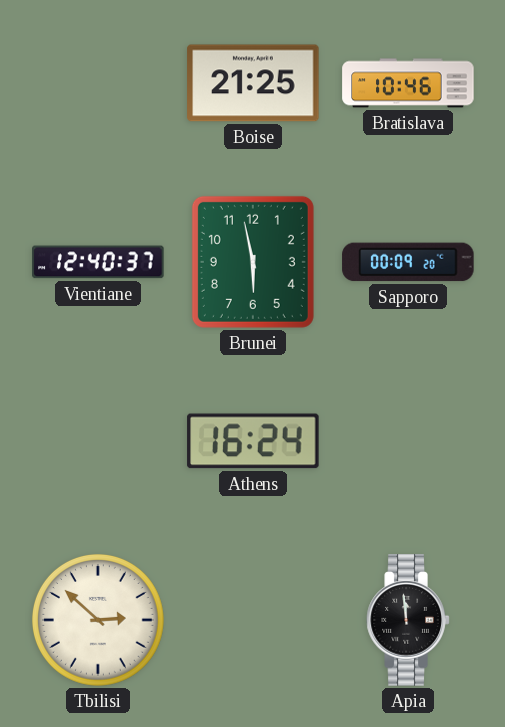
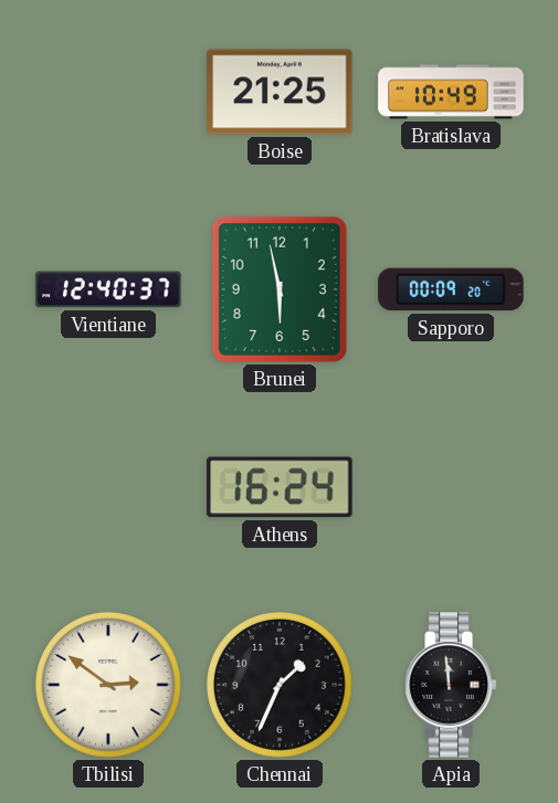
Bratislava: 10:46 -> 10:49 (451, 92)
Tbilisi: 2:52 -> 2:51 (108, 685)
Chennai: none -> 1:34 (280, 685)
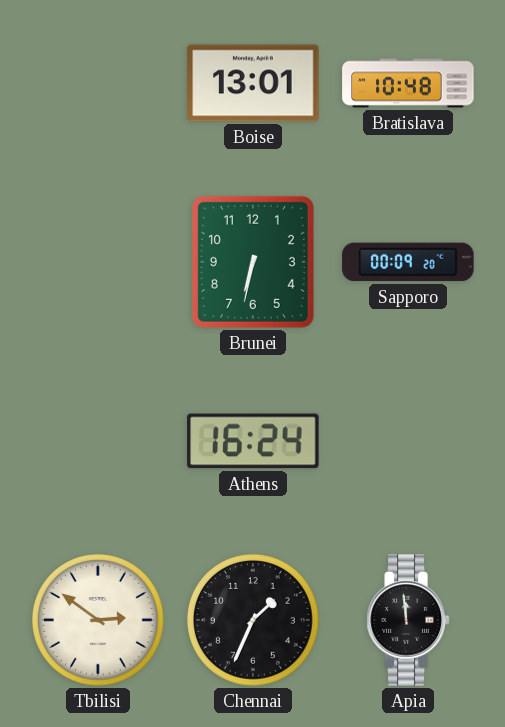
Boise: 21:25 -> 13:01 (253, 83)
Bratislava: 10:49 -> 10:48 (408, 83)
Vientiane: 12:40 -> none (108, 289)
Brunei: 5:58 -> 6:32 (253, 262)
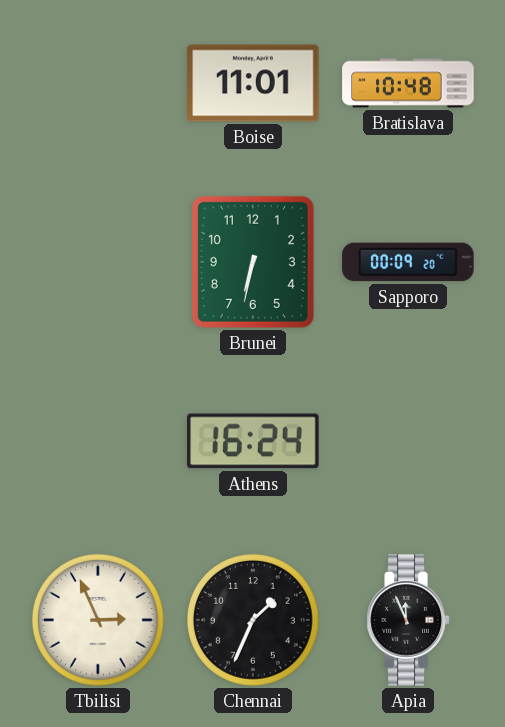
Boise: 13:01 -> 11:01 (253, 83)
Tbilisi: 2:51 -> 2:56 (98, 620)
Apia: 11:59 -> 11:56 (408, 620)
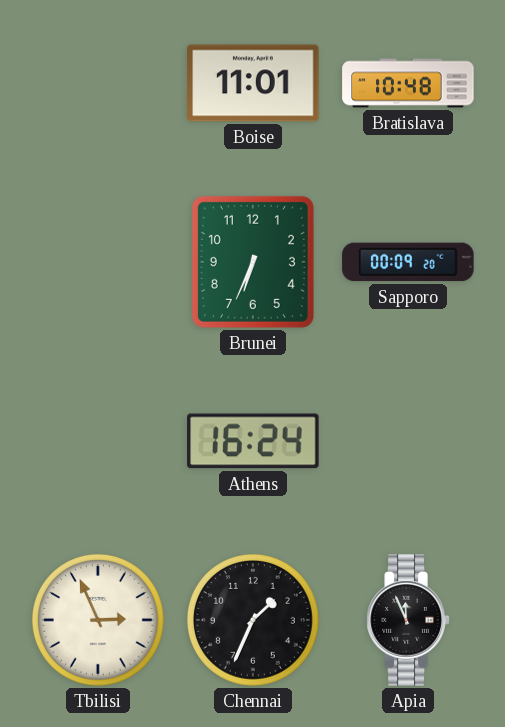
Brunei: 6:32 -> 6:34 (253, 262)
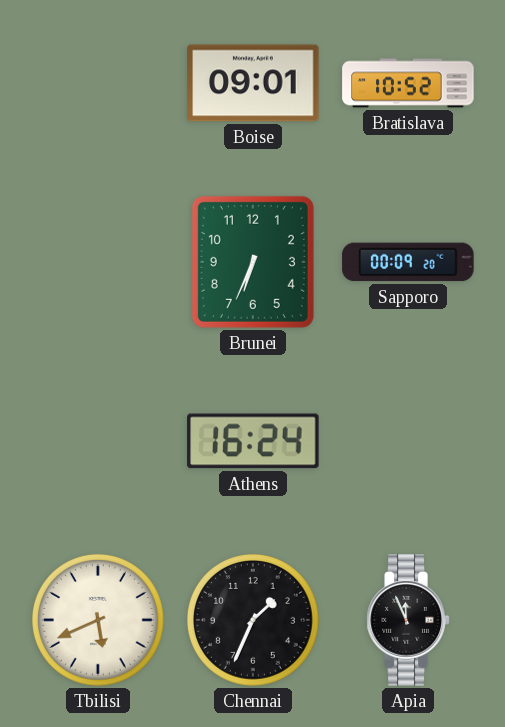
Boise: 11:01 -> 09:01 (253, 83)
Bratislava: 10:48 -> 10:52 (408, 83)
Tbilisi: 2:56 -> 5:41 (98, 620)
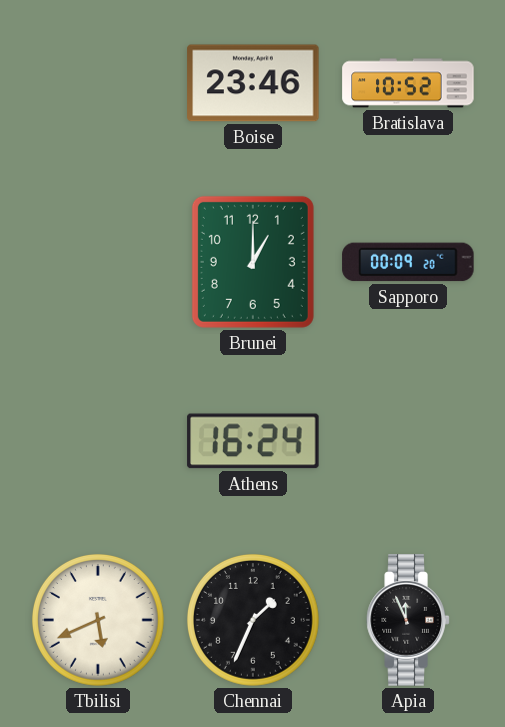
Boise: 09:01 -> 23:46 (253, 83)
Brunei: 6:34 -> 1:00 (253, 262)
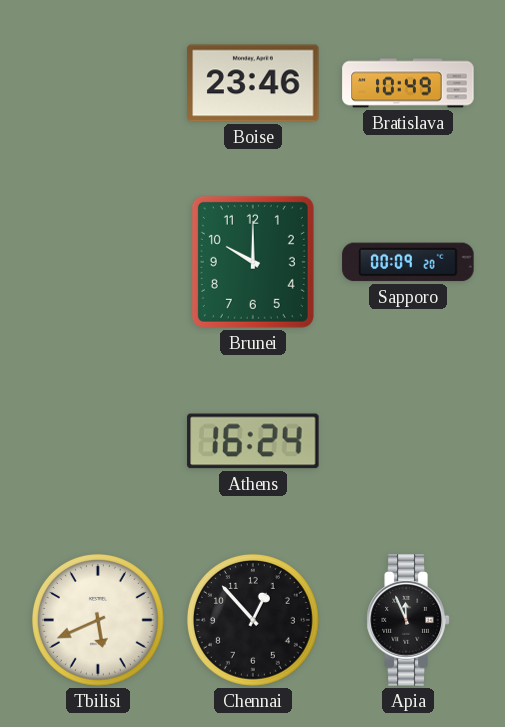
Bratislava: 10:52 -> 10:49 (408, 83)
Brunei: 1:00 -> 10:00 (253, 262)
Chennai: 1:34 -> 12:53 (253, 620)
